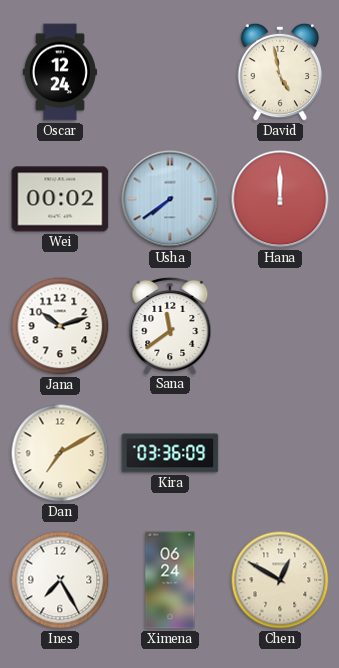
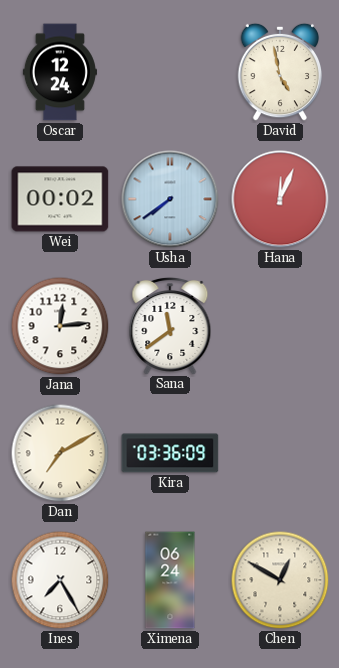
Hana: 12:00 -> 12:04 (280, 199)
Jana: 10:12 -> 12:14 (60, 326)
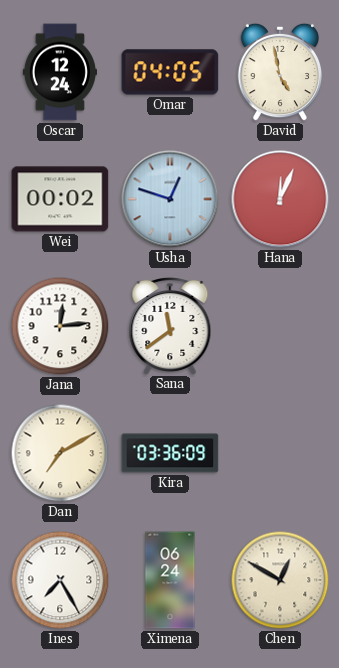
Omar: none -> 04:05 (170, 72)
Usha: 7:39 -> 12:48 (170, 199)
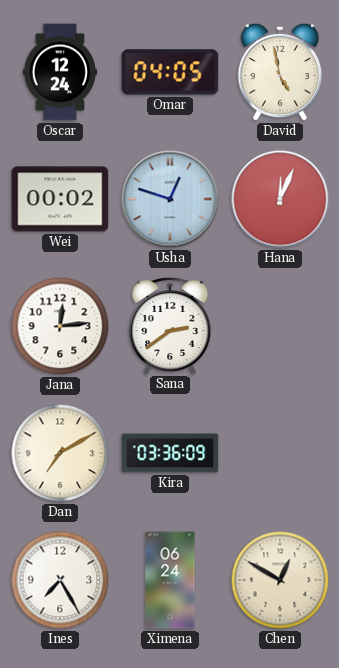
Sana: 11:39 -> 2:39 (170, 325)
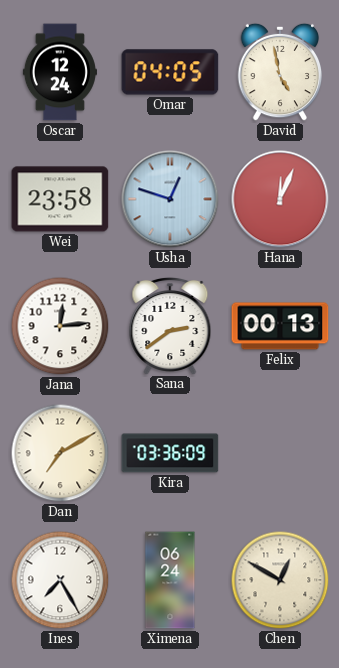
Wei: 00:02 -> 23:58 (60, 199)
Felix: none -> 00:13 (280, 326)
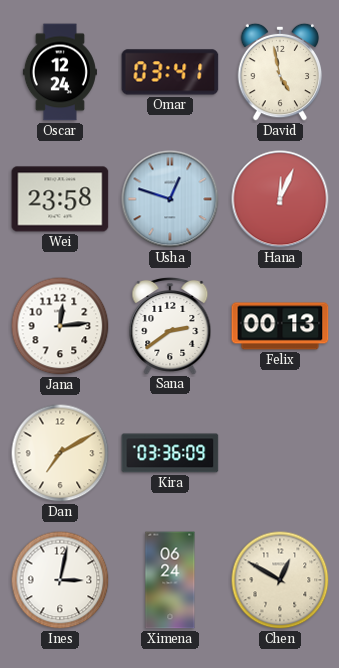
Omar: 04:05 -> 03:41 (170, 72)
Ines: 7:25 -> 3:02 (60, 580)
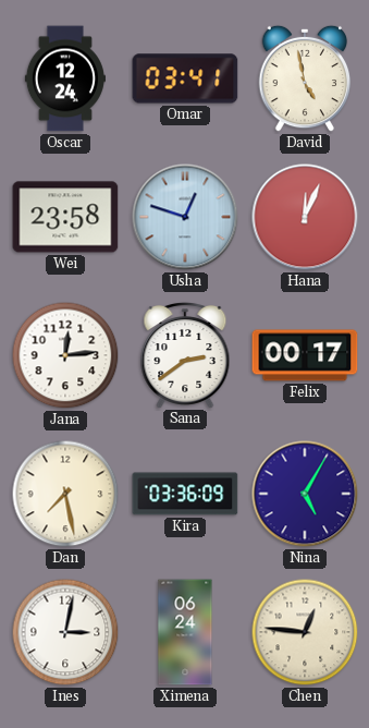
Felix: 00:13 -> 00:17 (305, 355)
Dan: 7:10 -> 7:28 (65, 494)
Nina: none -> 5:05 (305, 494)
Chen: 12:50 -> 12:46 (305, 632)
